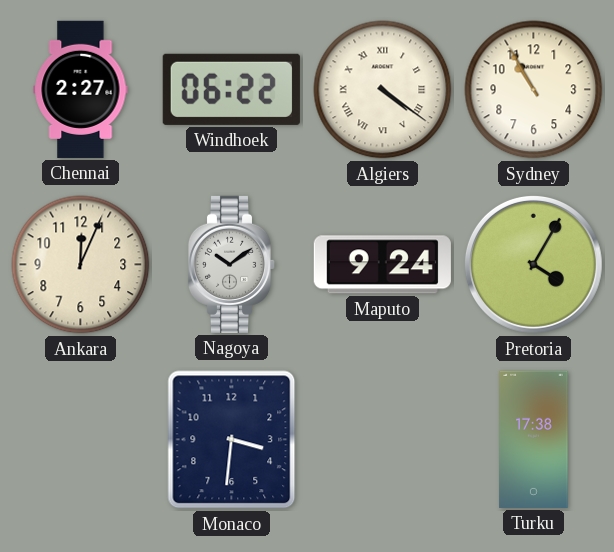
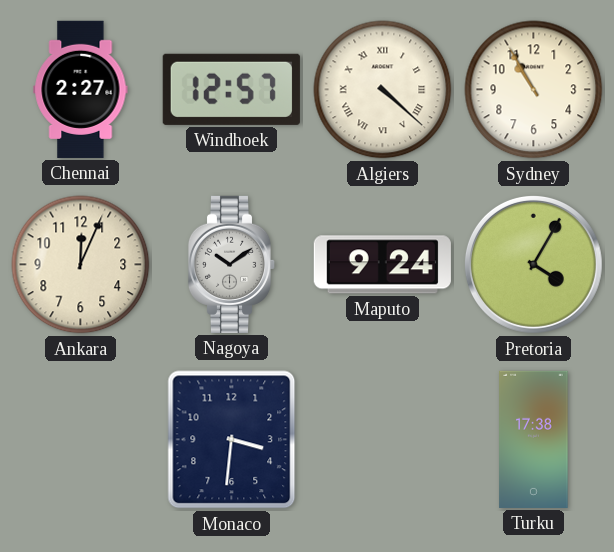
Windhoek: 06:22 -> 12:57 (231, 89)
Algiers: 4:21 -> 4:22 (383, 90)
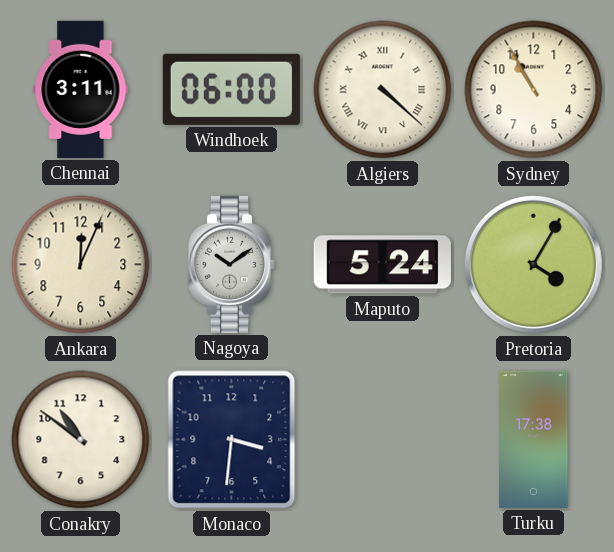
Chennai: 2:27 -> 3:11 (81, 89)
Windhoek: 12:57 -> 06:00 (231, 89)
Maputo: 9:24 -> 5:24 (382, 265)
Conakry: none -> 10:51 (81, 440)
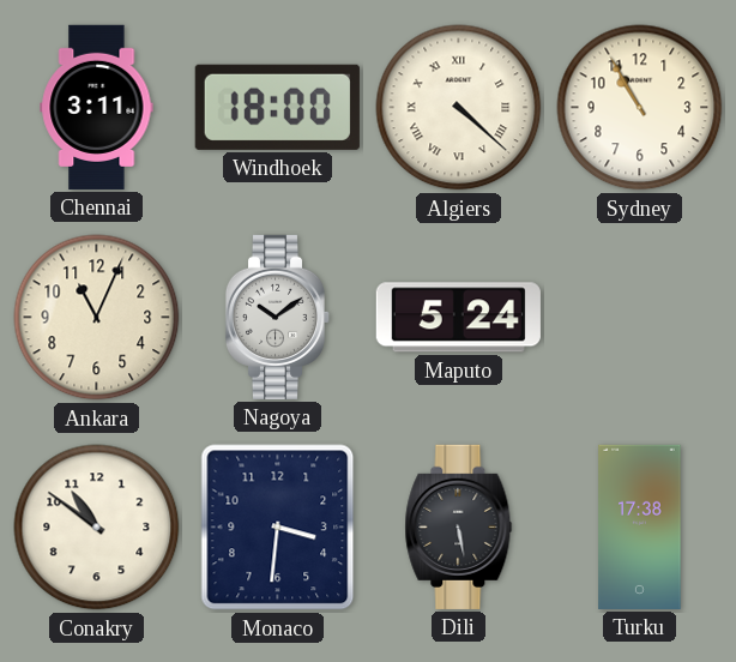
Windhoek: 06:00 -> 18:00 (277, 107)
Ankara: 12:04 -> 11:04 (97, 318)
Pretoria: 4:05 -> none (533, 264)
Dili: none -> 5:28 (459, 526)
